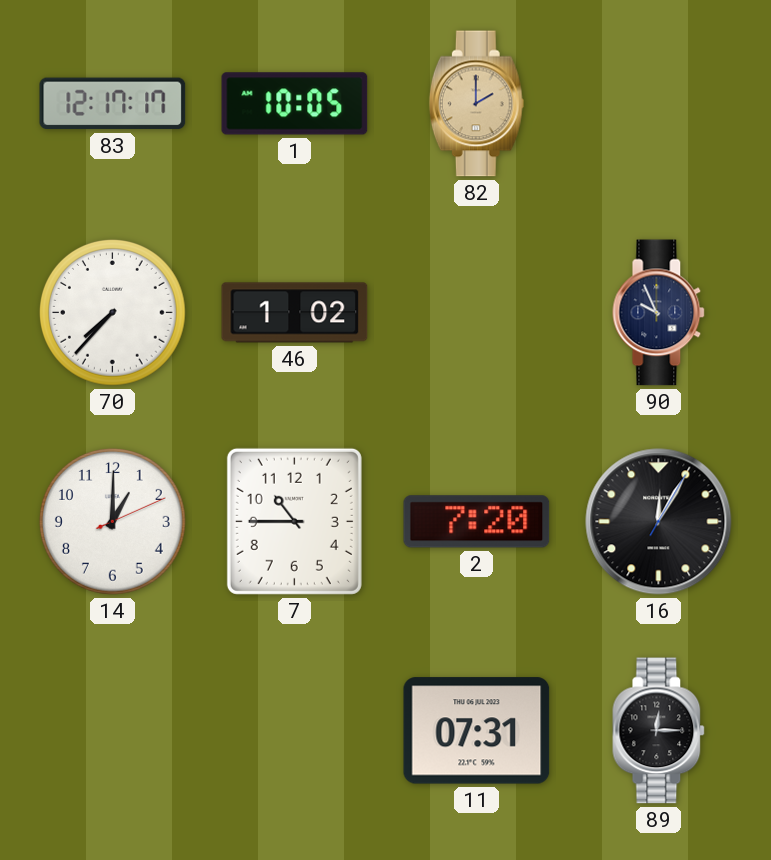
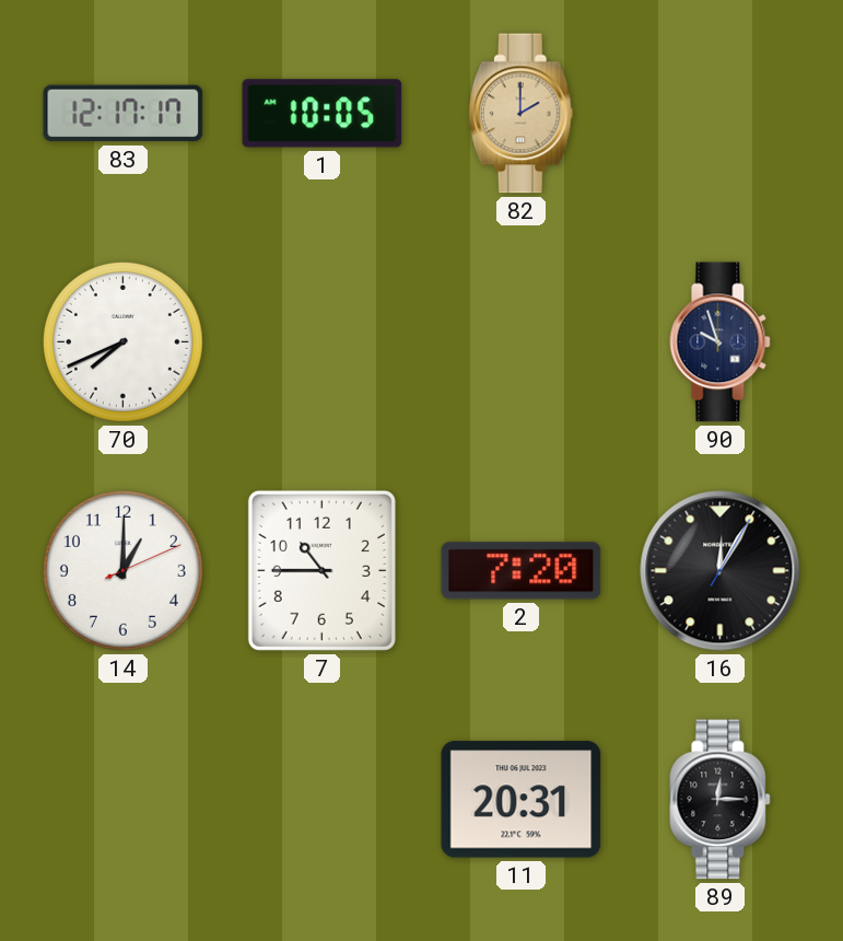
70: 7:37 -> 7:41 (122, 341)
46: 1:02 -> none (295, 313)
90: 9:56 -> 9:57 (721, 342)
11: 07:31 -> 20:31 (522, 800)
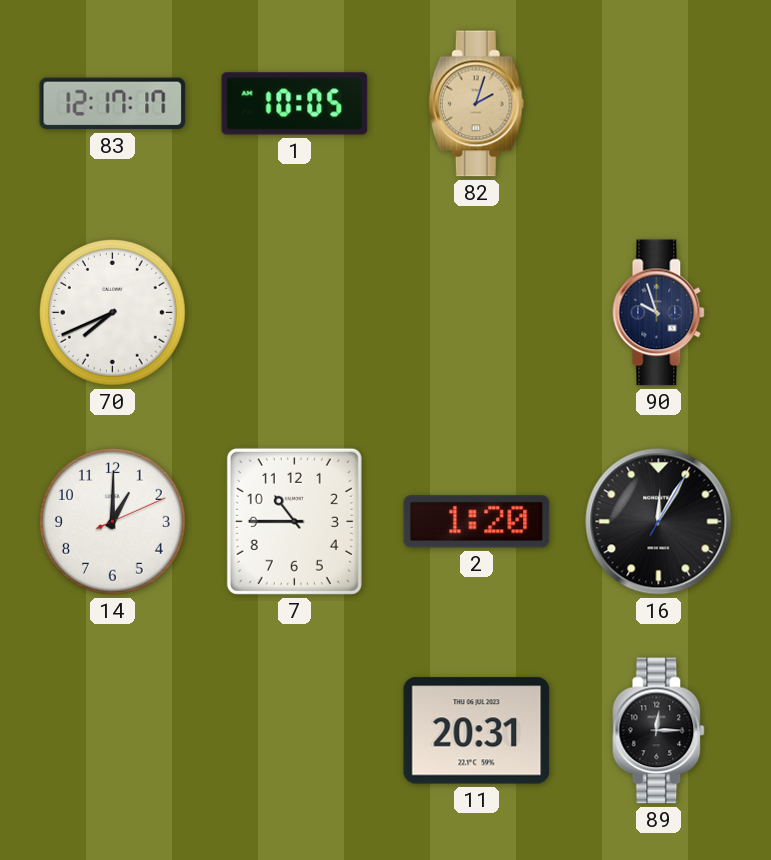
82: 2:00 -> 2:03 (476, 104)
2: 7:20 -> 1:20 (477, 522)
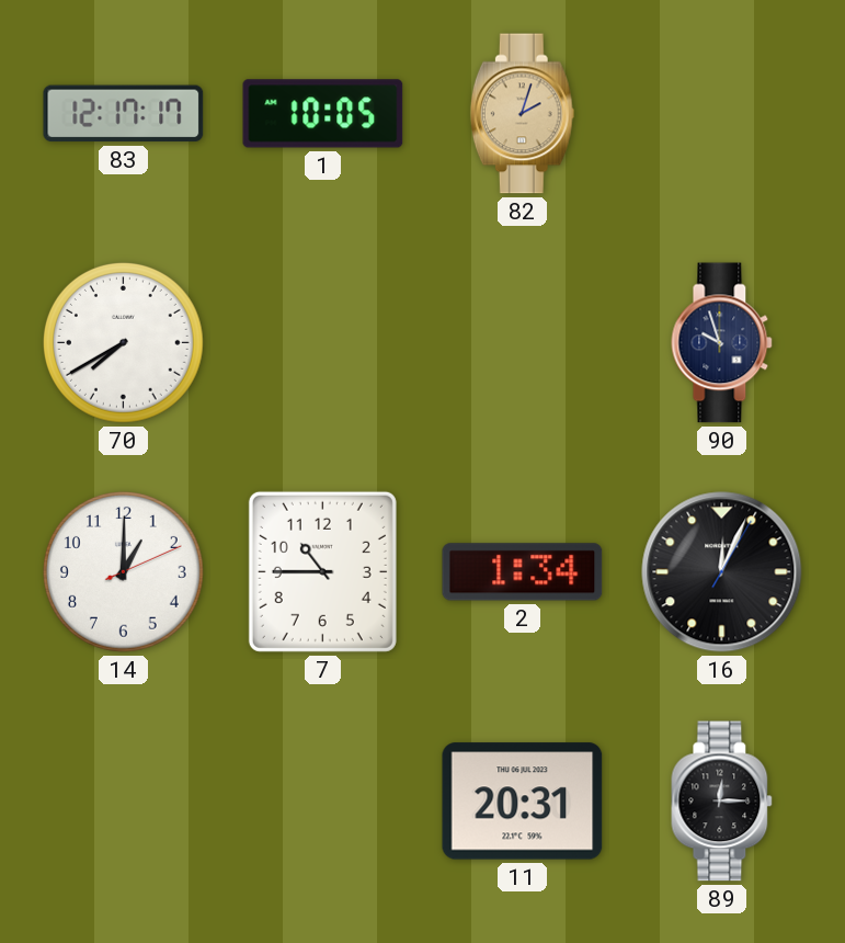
70: 7:41 -> 7:40 (123, 342)
2: 1:20 -> 1:34 (523, 572)
16: 12:05 -> 12:04 (722, 572)
